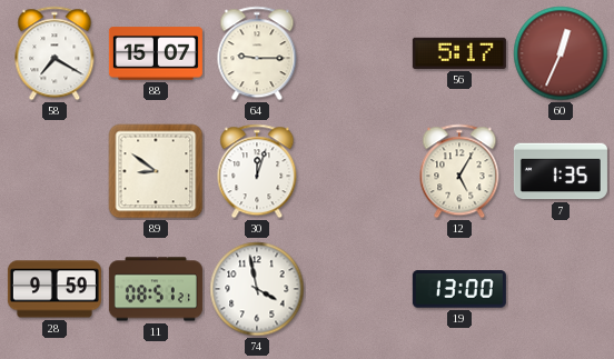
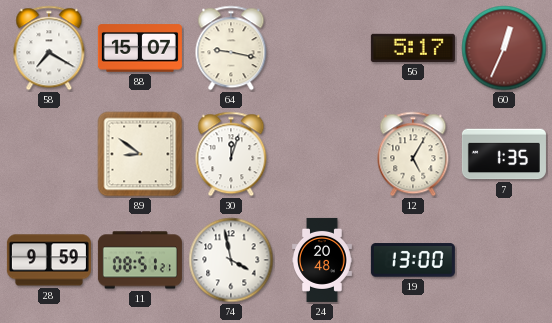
64: 9:15 -> 9:17 (231, 48)
24: none -> 20:48 (323, 260)
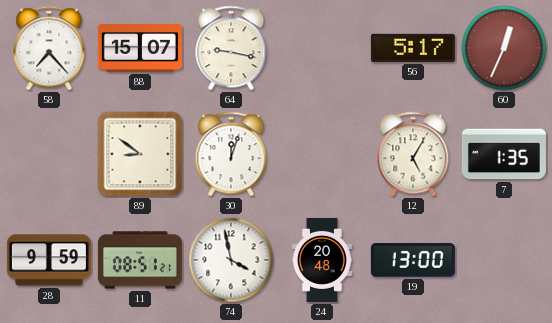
58: 7:20 -> 7:23 (49, 48)
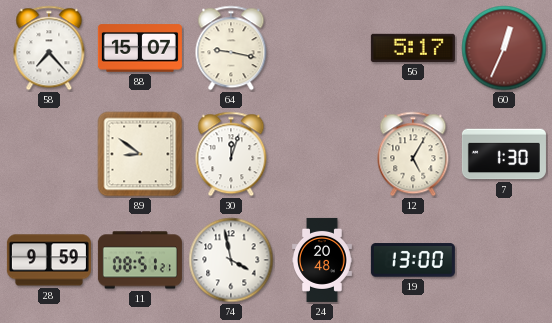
7: 1:35 -> 1:30 (504, 154)
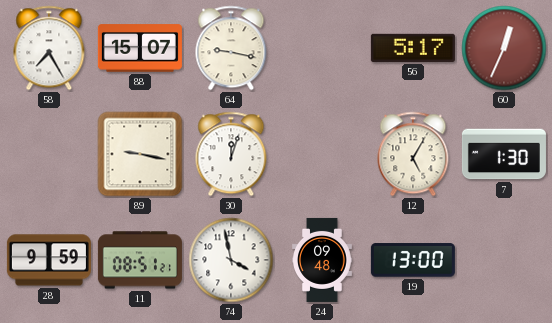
58: 7:23 -> 7:25 (49, 48)
89: 8:51 -> 9:17 (140, 154)
24: 20:48 -> 09:48 (323, 260)
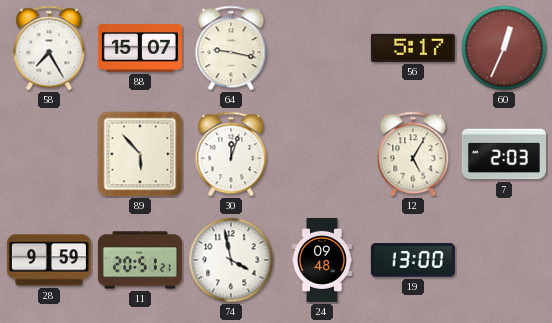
89: 9:17 -> 5:53 (140, 154)
7: 1:30 -> 2:03 (504, 154)
11: 08:51 -> 20:51 (140, 260)
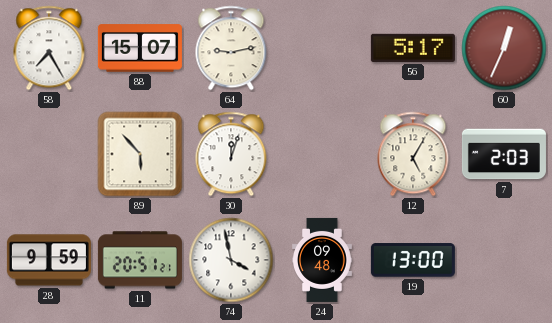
64: 9:17 -> 9:13 (231, 48)
